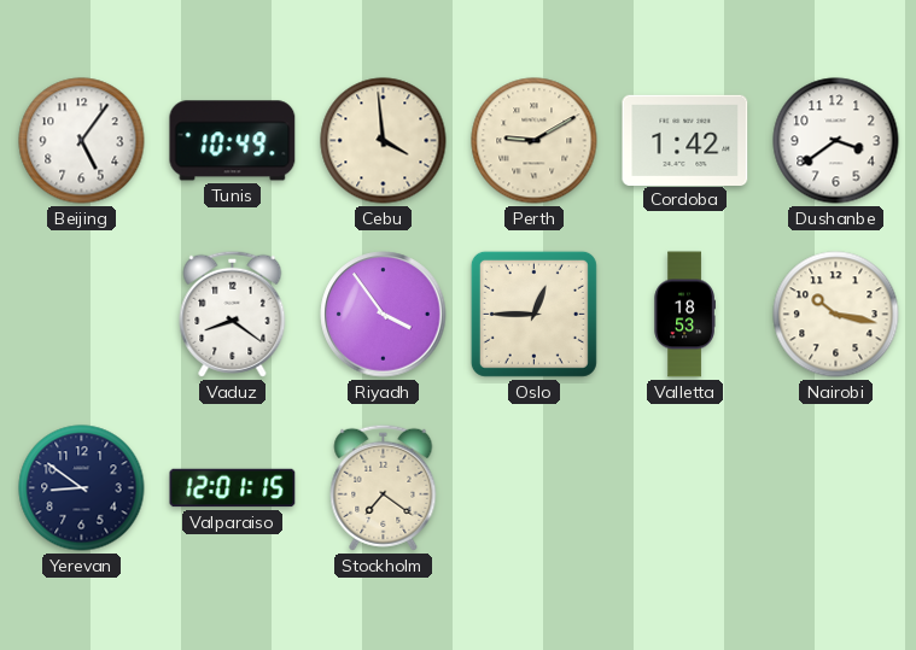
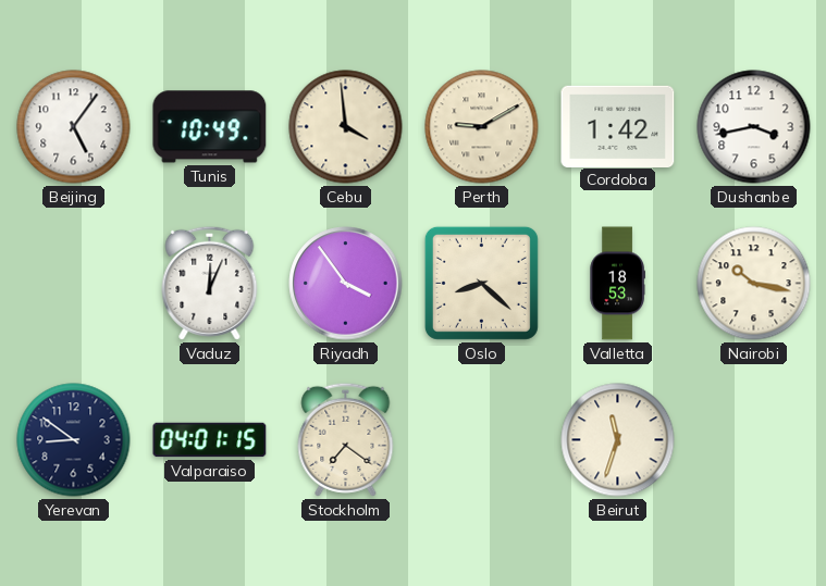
Dushanbe: 3:39 -> 3:43 (754, 127)
Vaduz: 8:21 -> 12:04 (210, 283)
Oslo: 12:45 -> 8:22 (481, 283)
Valparaiso: 12:01 -> 04:01 (210, 440)
Beirut: none -> 11:33 (618, 440)
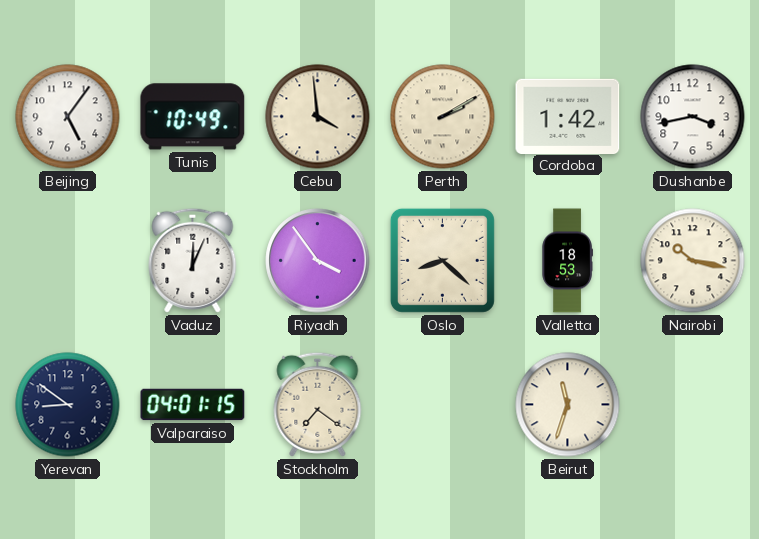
Perth: 9:10 -> 2:10 (443, 117)
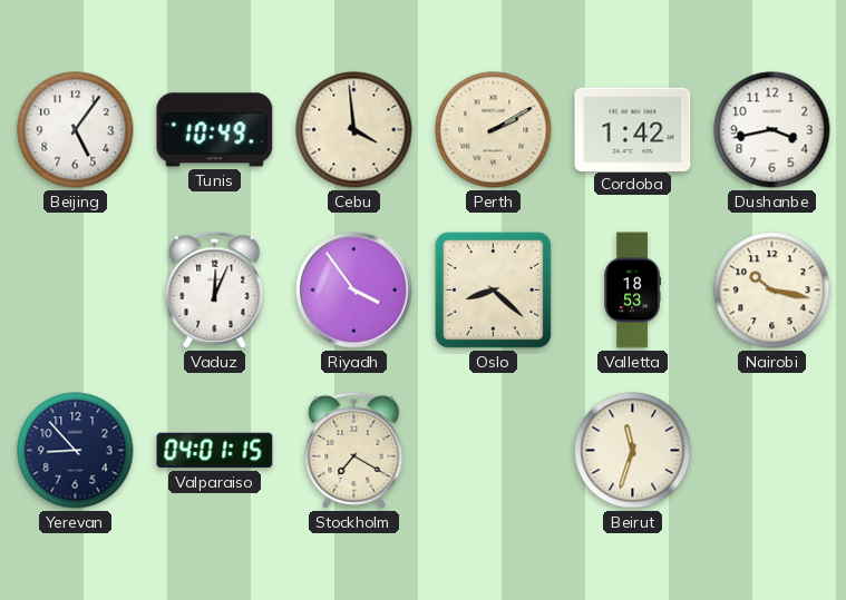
Yerevan: 8:51 -> 8:53 (76, 451)
Stockholm: 7:21 -> 7:20 (354, 450)
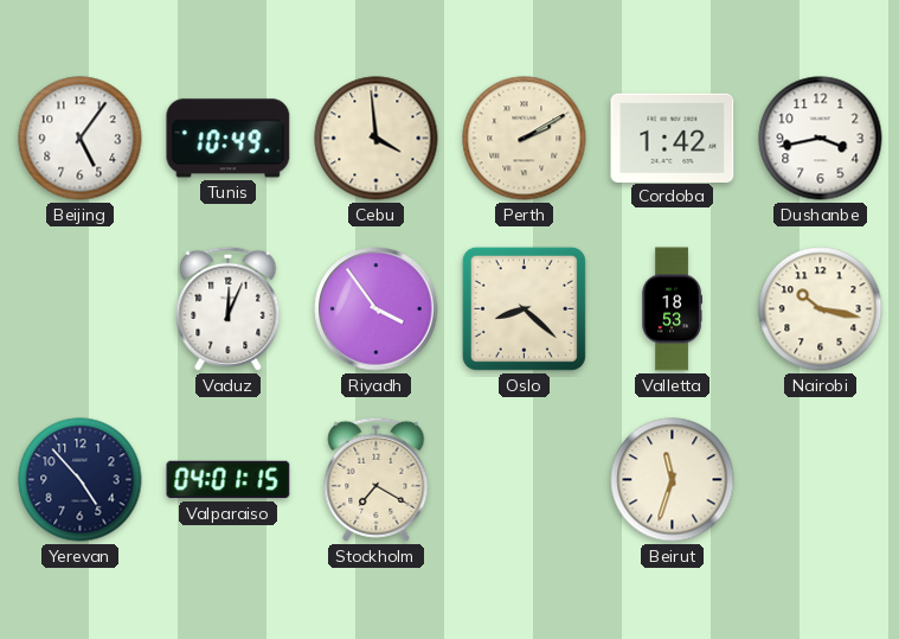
Yerevan: 8:53 -> 4:53 (81, 480)
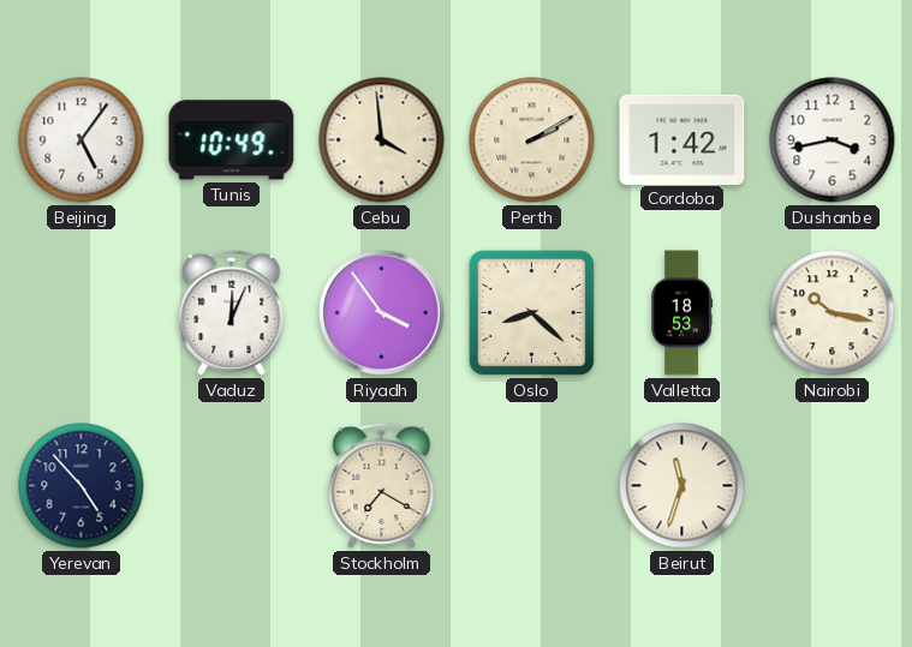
Valparaiso: 04:01 -> none (229, 480)
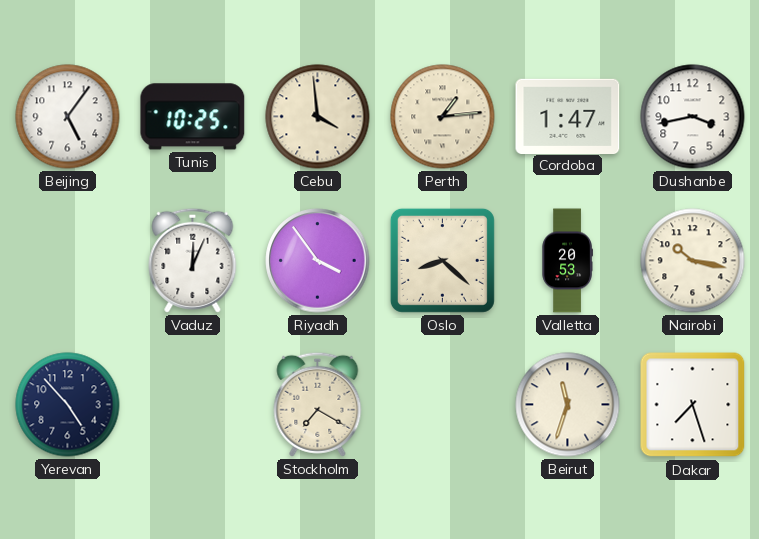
Tunis: 10:49 -> 10:25 (193, 117)
Perth: 2:10 -> 1:14 (443, 117)
Cordoba: 1:42 -> 1:47 (568, 116)
Valletta: 18:53 -> 20:53 (567, 261)
Dakar: none -> 7:27 (693, 405)
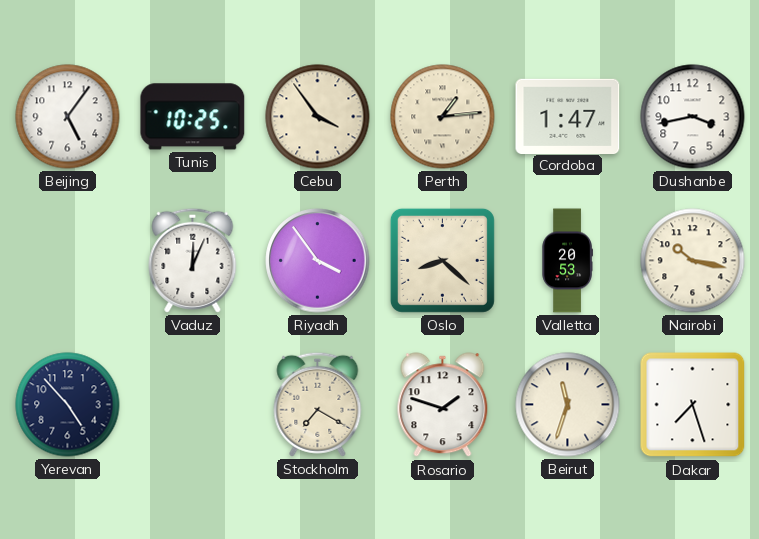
Cebu: 3:59 -> 3:54 (318, 117)
Rosario: none -> 1:48 (443, 405)
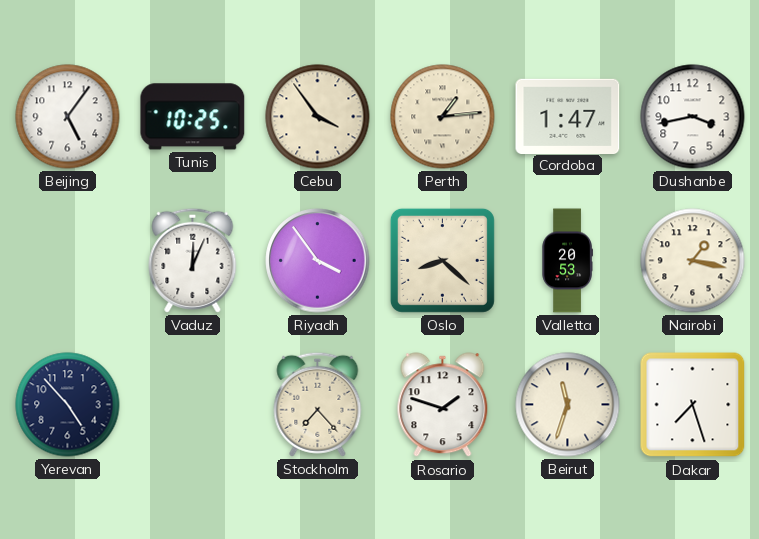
Nairobi: 10:17 -> 1:17 (693, 261)
Stockholm: 7:20 -> 7:23 (318, 404)
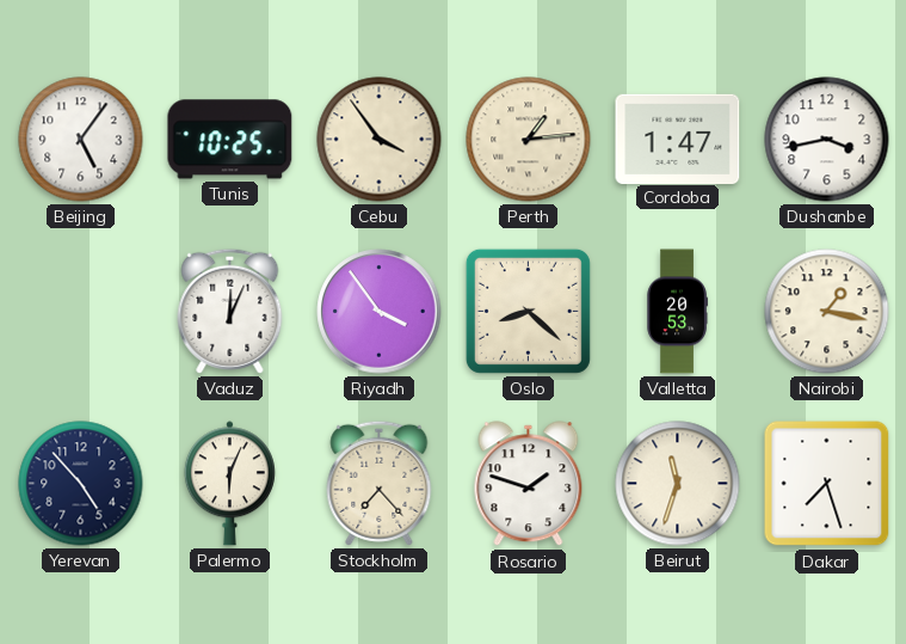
Palermo: none -> 6:04 (229, 484)
